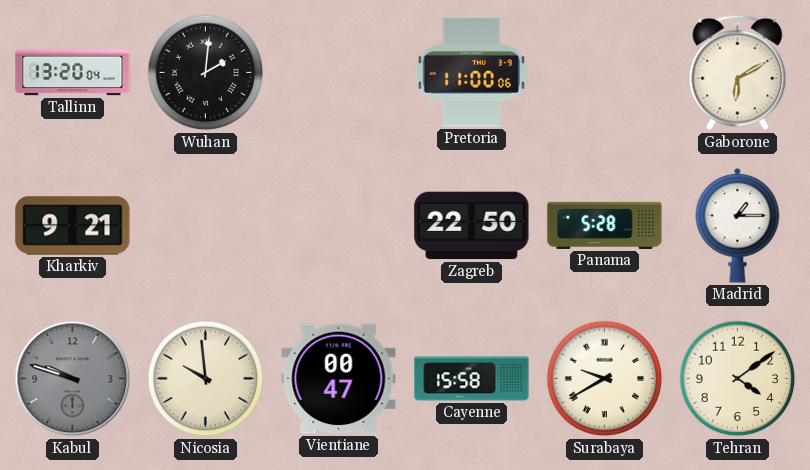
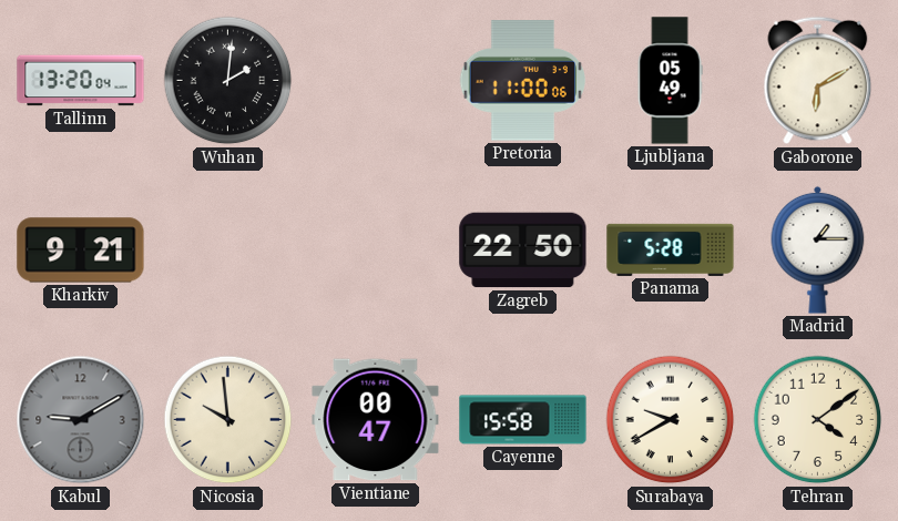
Ljubljana: none -> 05:49 (670, 81)
Kabul: 9:48 -> 9:10 (81, 420)
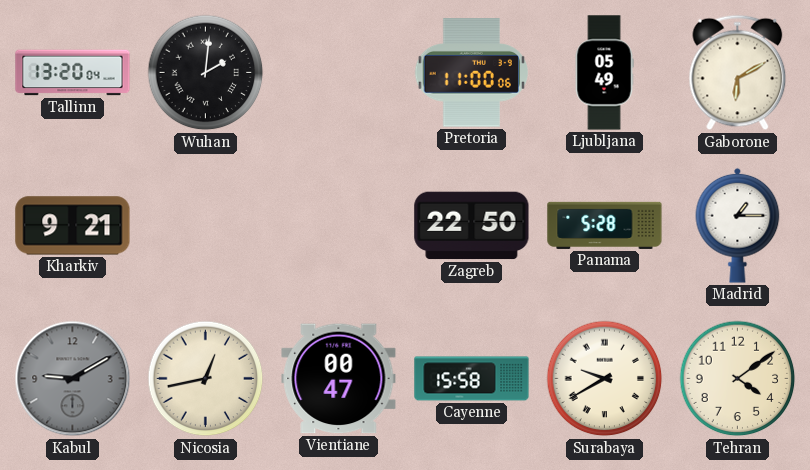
Nicosia: 9:59 -> 12:43 (206, 379)
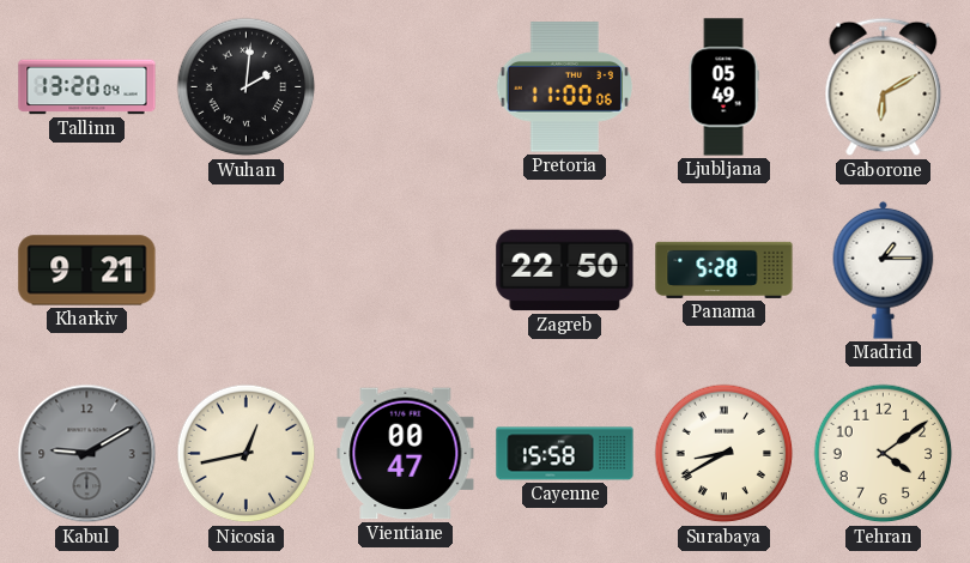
Surabaya: 9:40 -> 8:40 (725, 454)
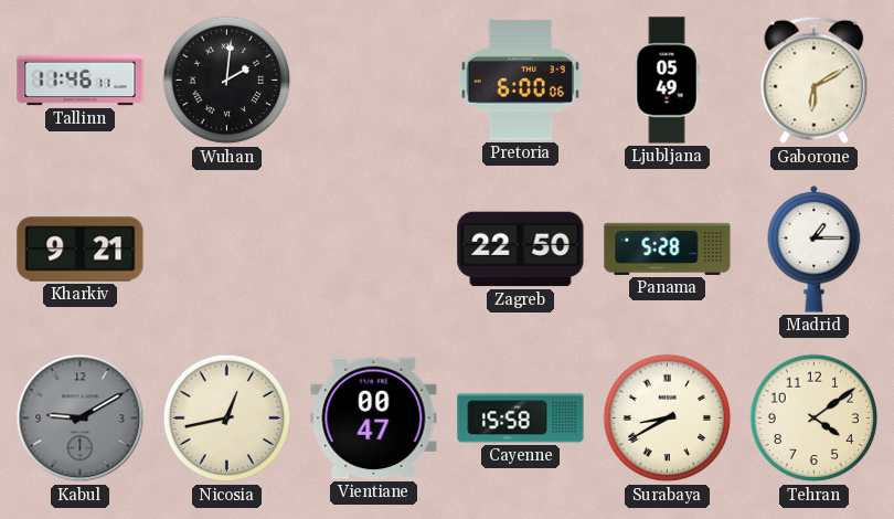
Tallinn: 13:20 -> 11:46 (81, 81)
Pretoria: 11:00 -> 6:00 (520, 81)
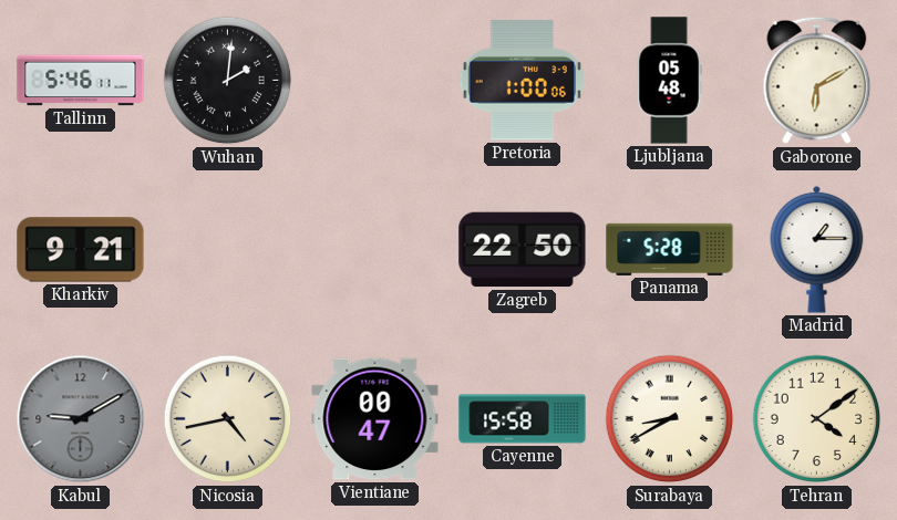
Tallinn: 11:46 -> 5:46 (81, 81)
Pretoria: 6:00 -> 1:00 (522, 81)
Ljubljana: 05:49 -> 05:48 (669, 81)
Nicosia: 12:43 -> 4:43 (228, 419)
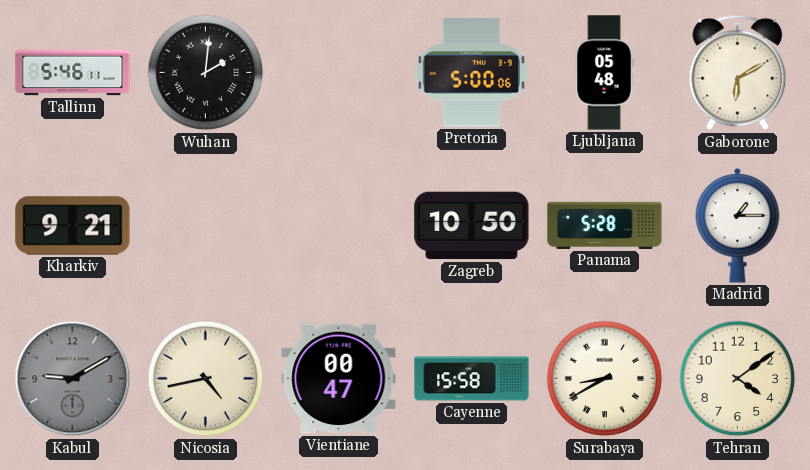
Pretoria: 1:00 -> 5:00 (471, 73)
Zagreb: 22:50 -> 10:50 (472, 226)
